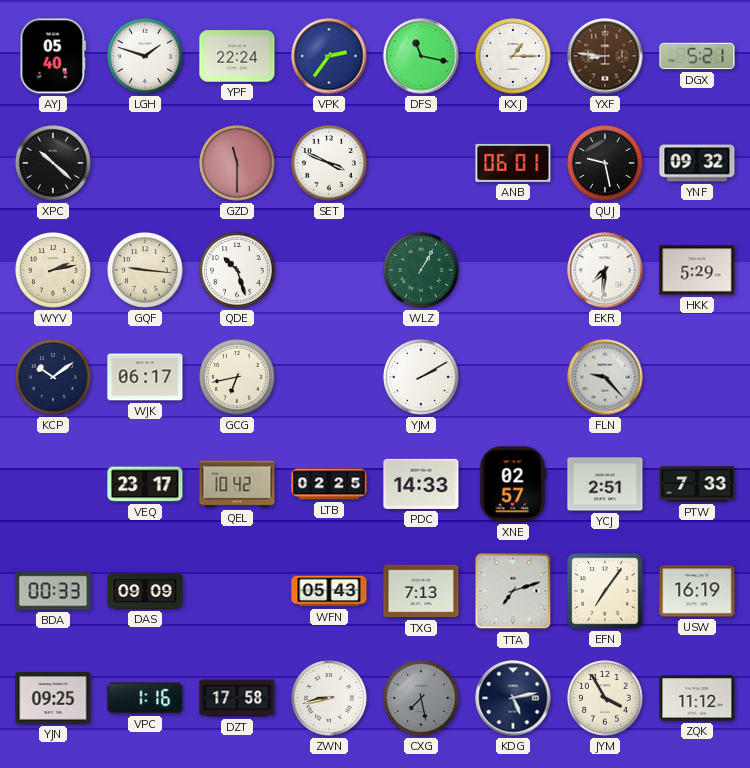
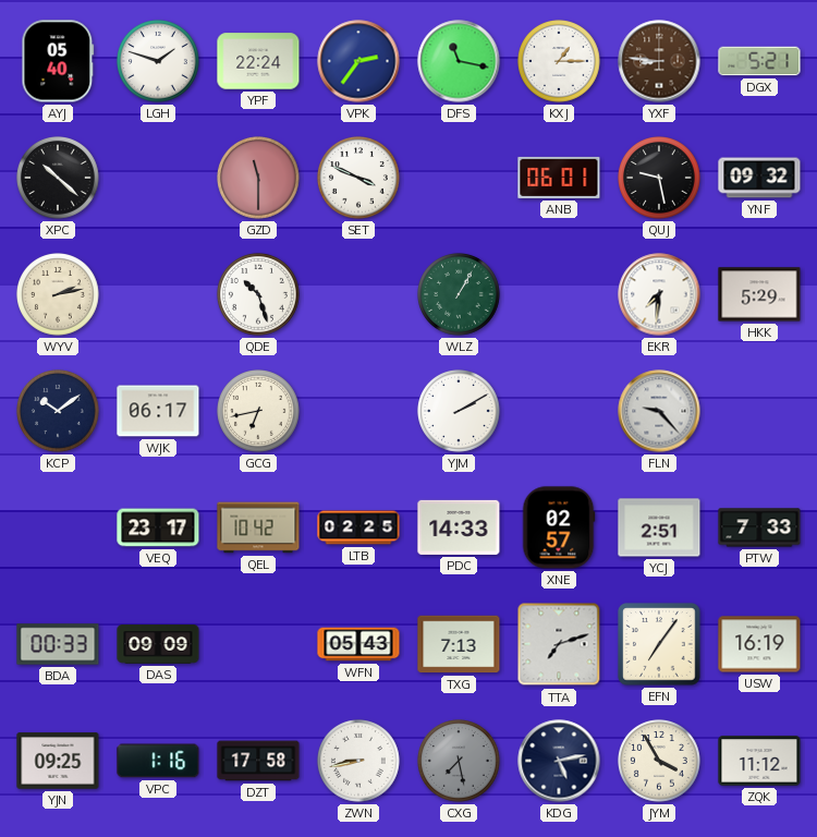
GQF: 9:16 -> none (146, 271)
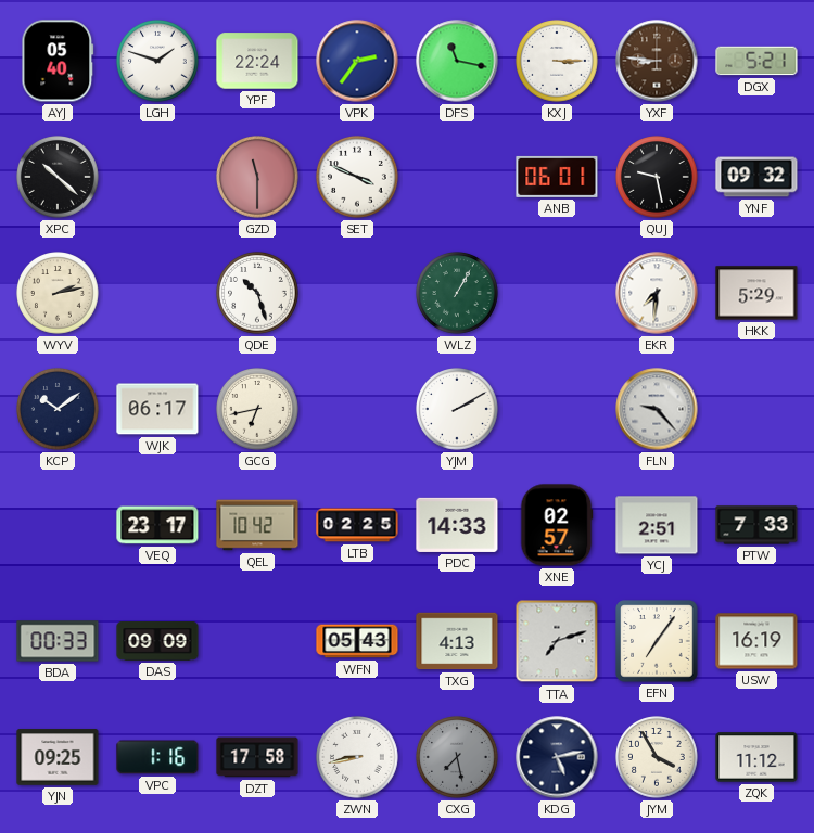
KXJ: 1:15 -> 3:15 (558, 62)
TXG: 7:13 -> 4:13 (457, 641)
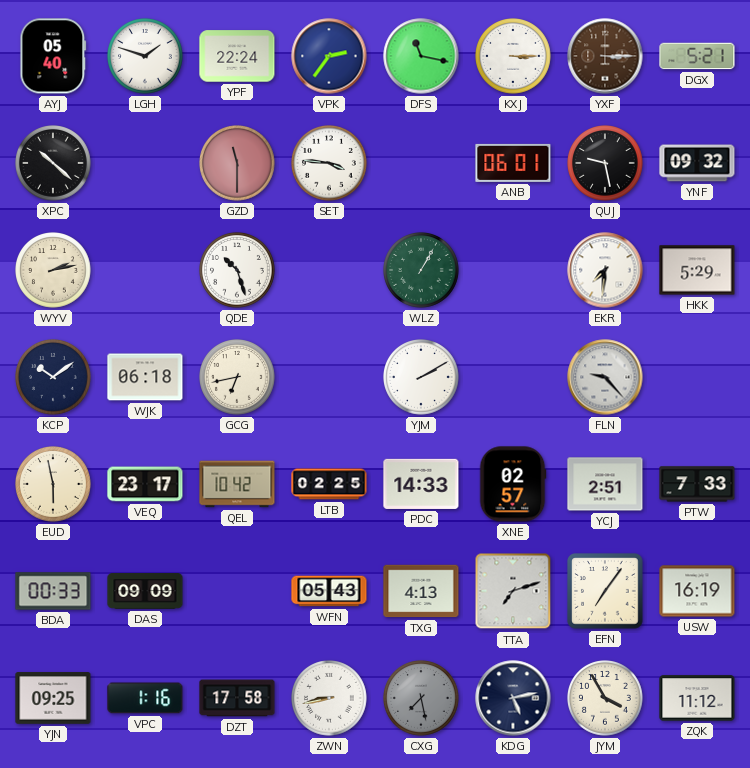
YXF: 8:46 -> 3:15 (605, 56)
SET: 3:49 -> 3:46 (330, 164)
WJK: 06:17 -> 06:18 (145, 377)
EUD: none -> 5:58 (54, 485)
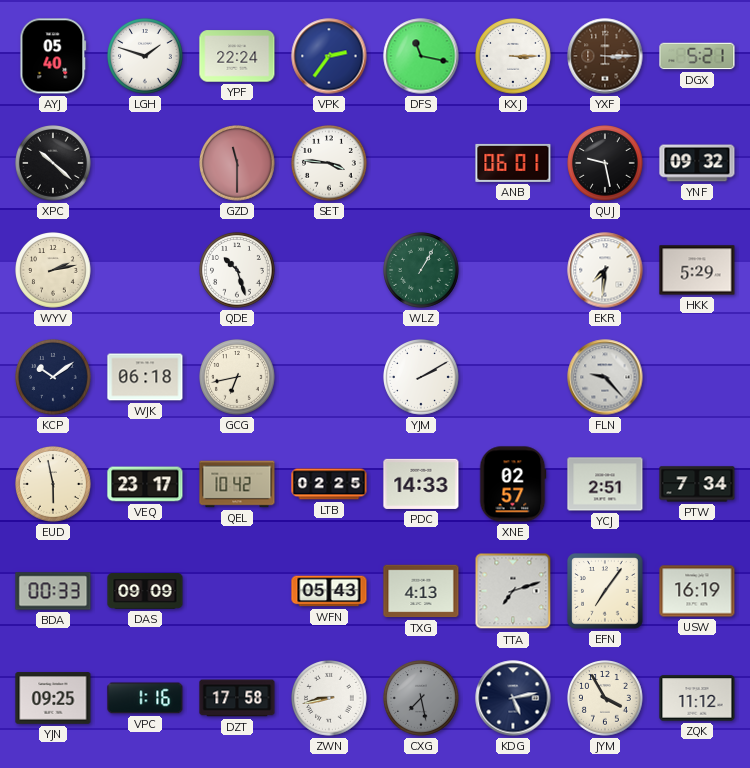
PTW: 7:33 -> 7:34 (697, 484)
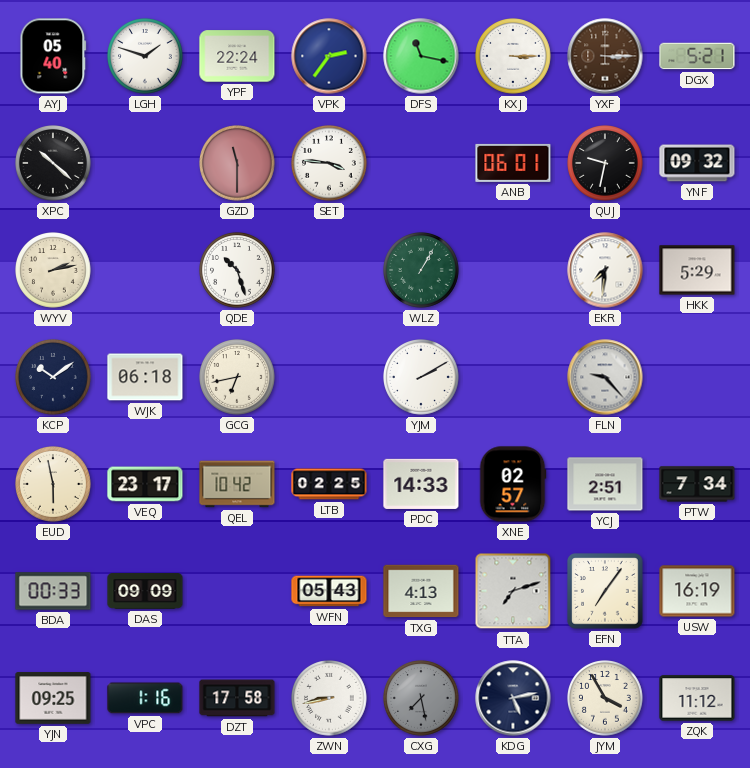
QUJ: 9:28 -> 9:32 (606, 164)
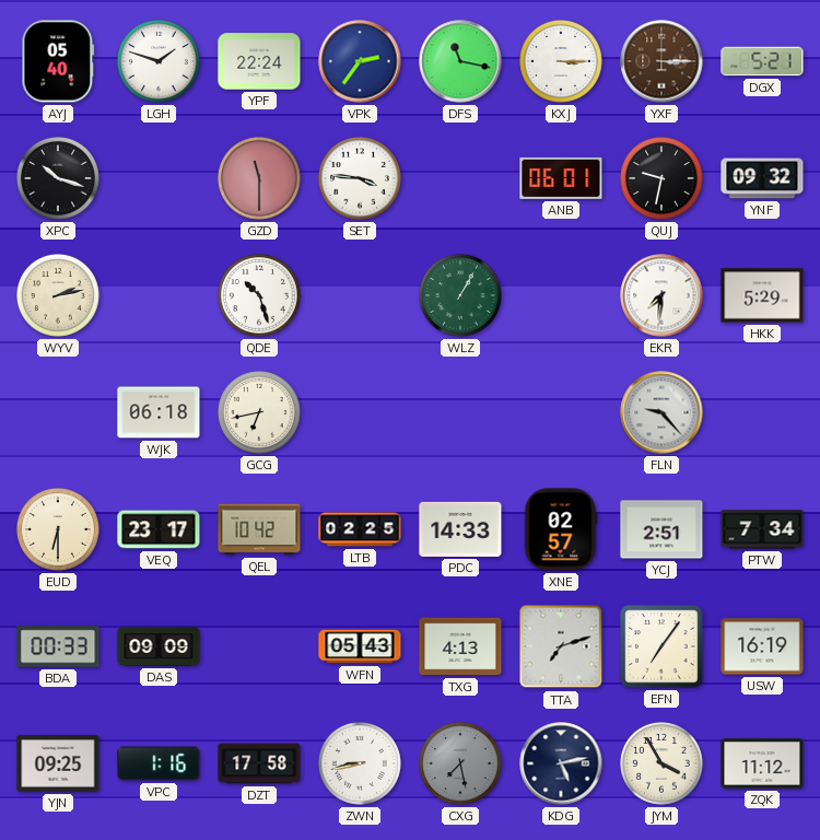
XPC: 10:22 -> 10:18 (59, 179)
KCP: 10:09 -> none (54, 378)
YJM: 2:10 -> none (422, 378)
EUD: 5:58 -> 6:30 (59, 530)
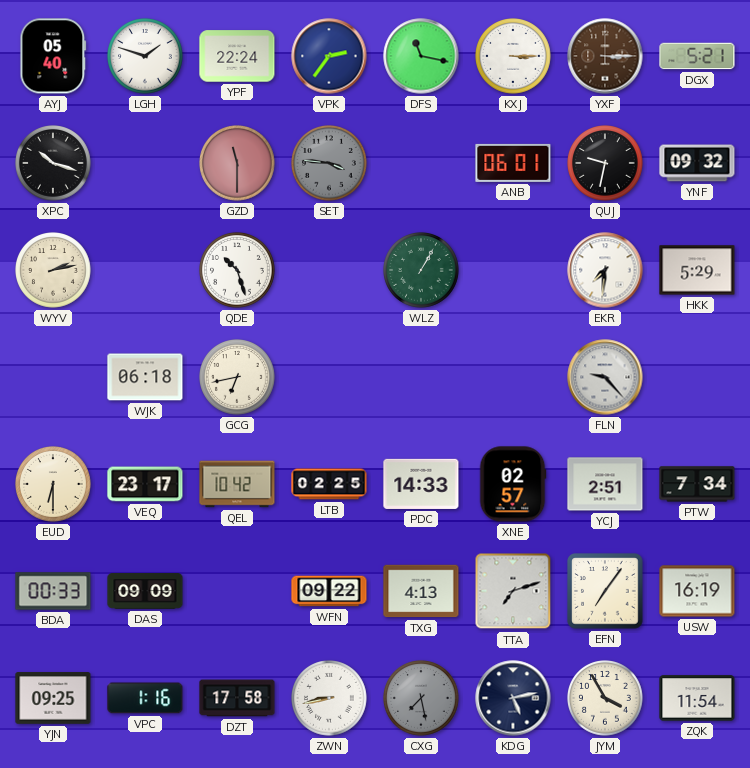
SET dial: white -> grey (330, 164)
WFN: 05:43 -> 09:22 (329, 591)
ZQK: 11:12 -> 11:54 (697, 698)
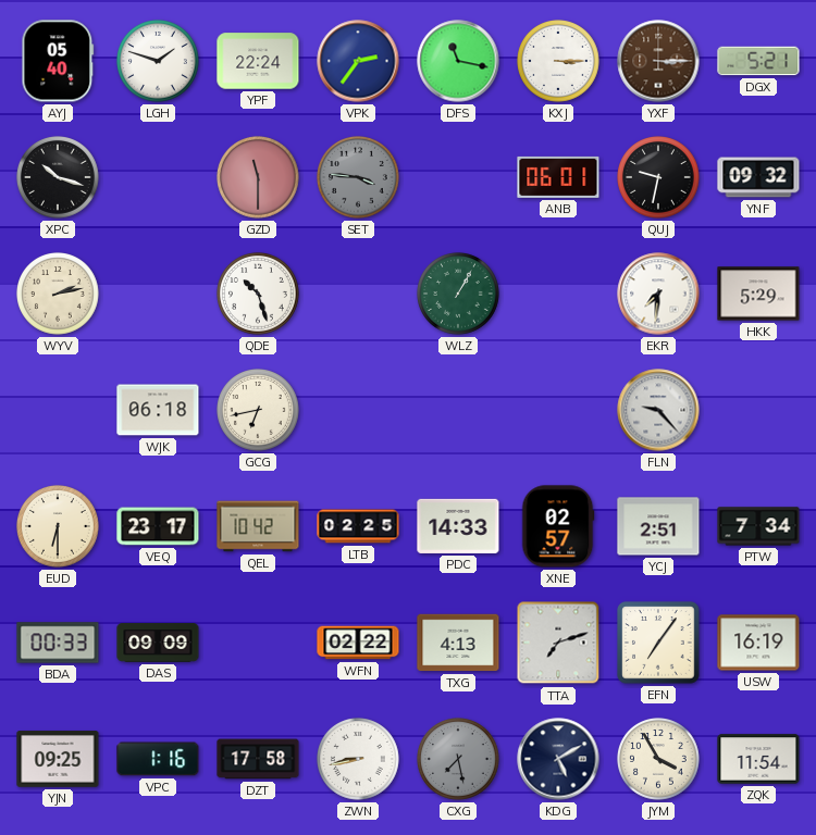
WFN: 09:22 -> 02:22 (358, 643)
KDG: 5:13 -> 5:10 (558, 759)
